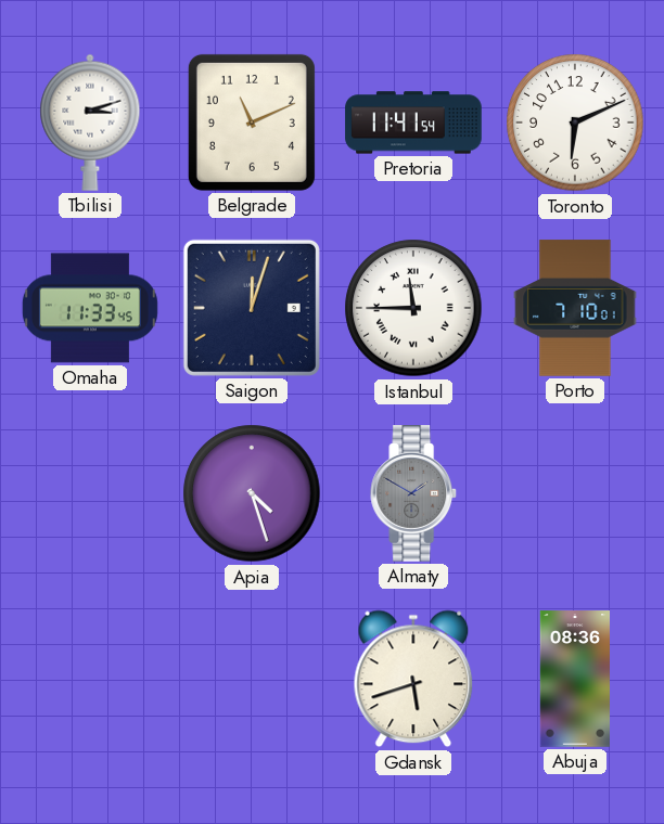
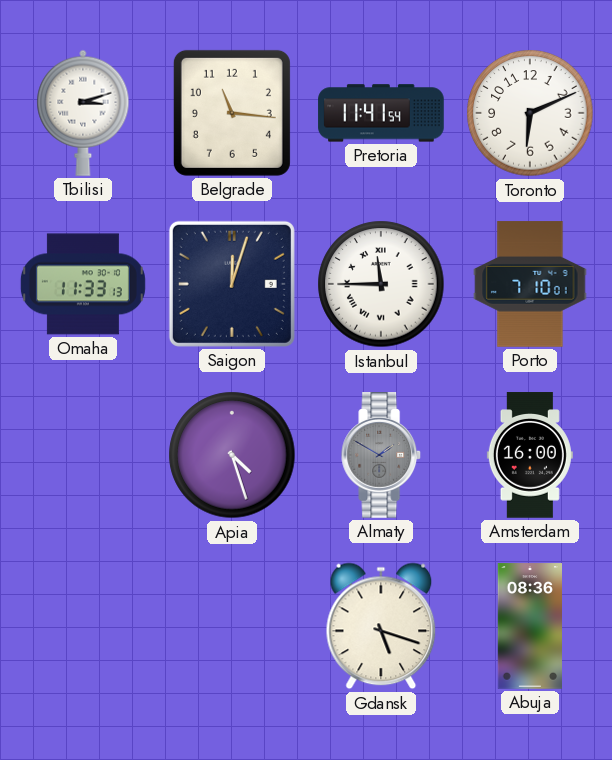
Belgrade: 11:11 -> 11:16 (232, 113)
Omaha: 11:33:45 -> 11:33:13 (83, 284)
Amsterdam: none -> 16:00 (530, 455)
Gdansk: 5:42 -> 5:18 (381, 626)
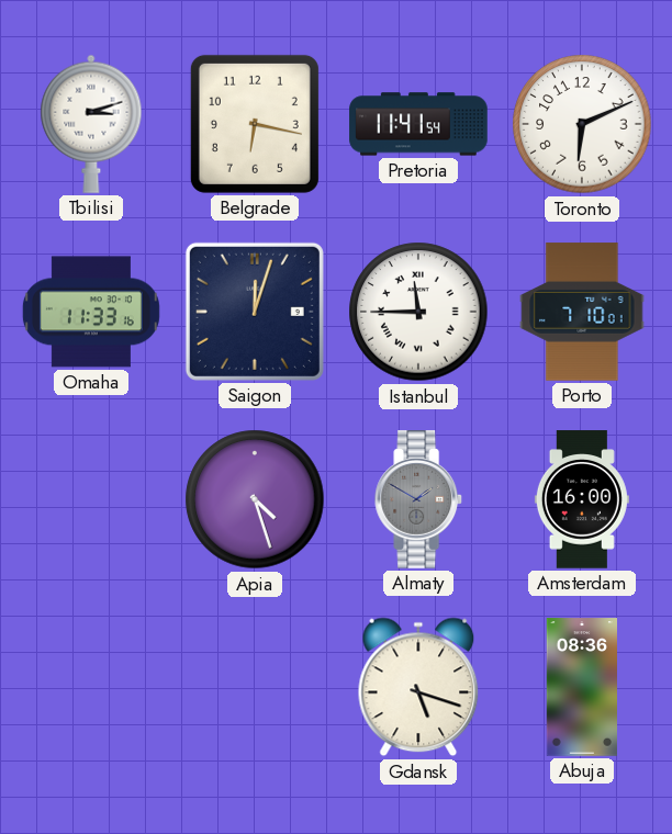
Belgrade: 11:16 -> 6:17 (255, 124)
Omaha: 11:33:13 -> 11:33:16 (91, 312)
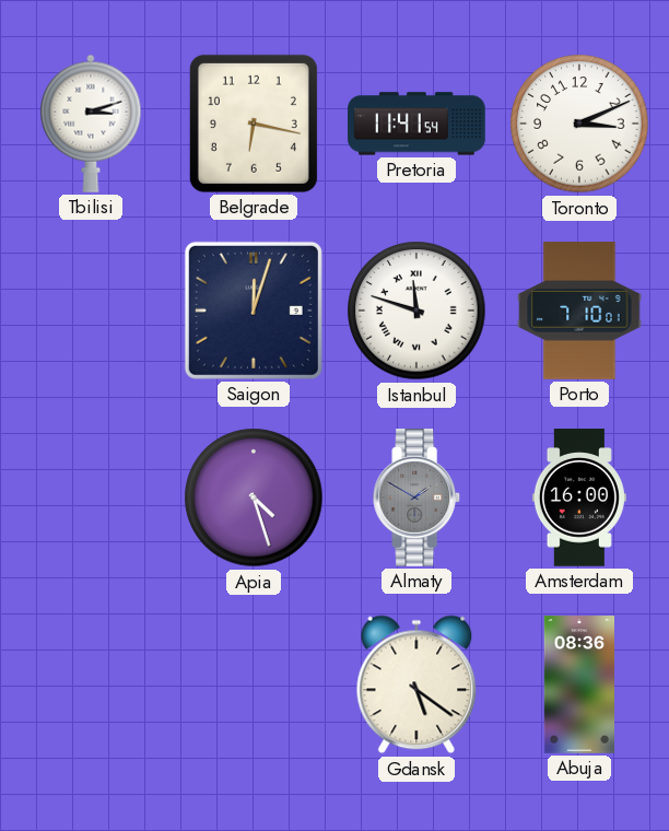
Toronto: 6:11 -> 3:11 (579, 124)
Omaha: 11:33 -> none (91, 312)
Istanbul: 11:45 -> 11:48 (416, 311)
Gdansk: 5:18 -> 5:21 (416, 684)
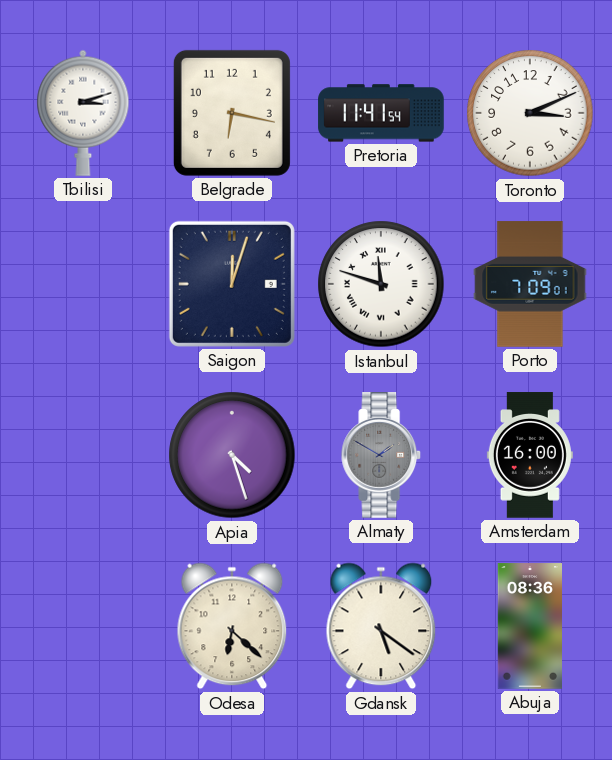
Porto: 7:10 -> 7:09 (530, 284)
Odesa: none -> 6:22 (232, 626)
